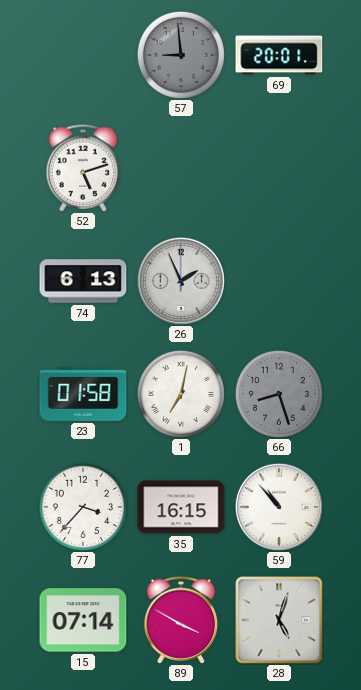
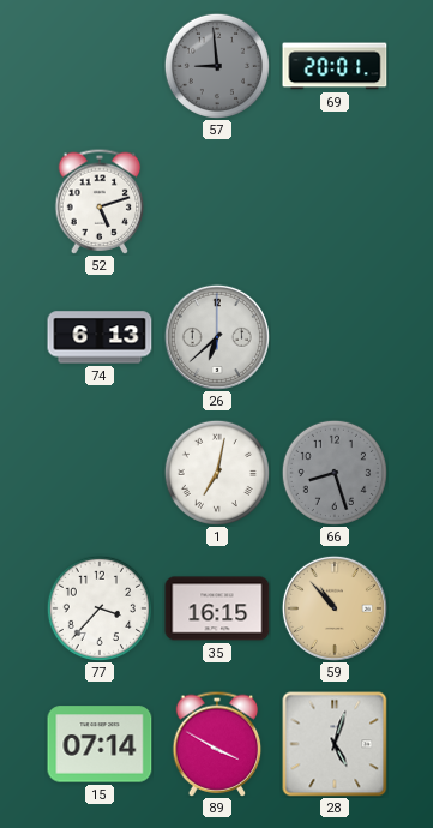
26: 1:56 -> 6:38 (217, 337)
23: 01:58 -> none (83, 394)
59 dial: white -> champagne (335, 608)
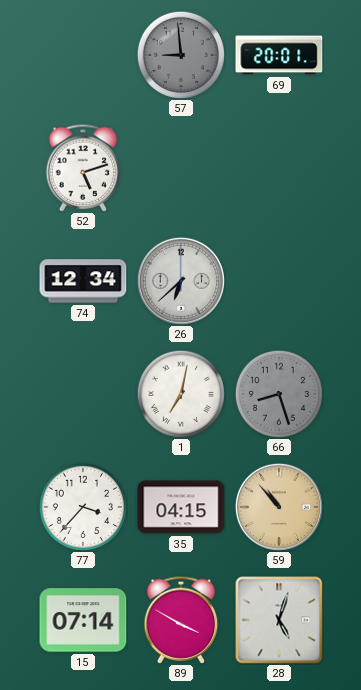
74: 6:13 -> 12:34 (83, 281)
35: 16:15 -> 04:15 (181, 507)
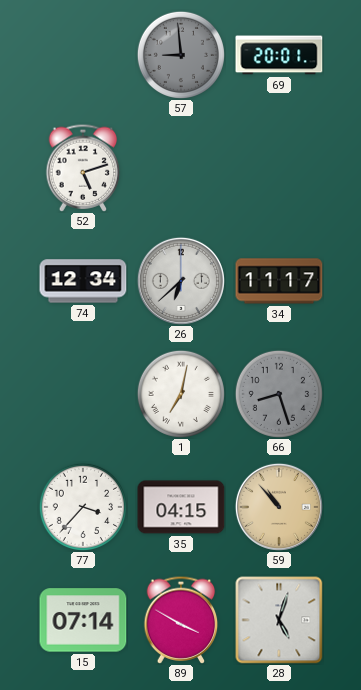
34: none -> 11:17 (279, 281)
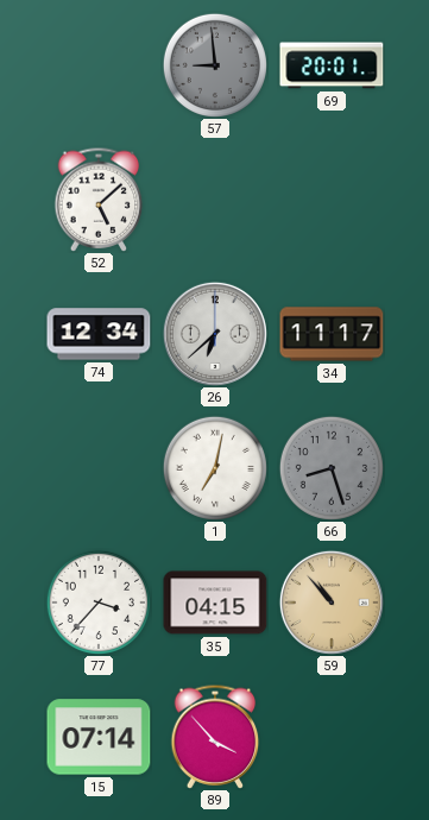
52: 5:12 -> 5:08 (99, 200)
89: 3:50 -> 3:53 (215, 737)
28: 5:03 -> none (279, 620)
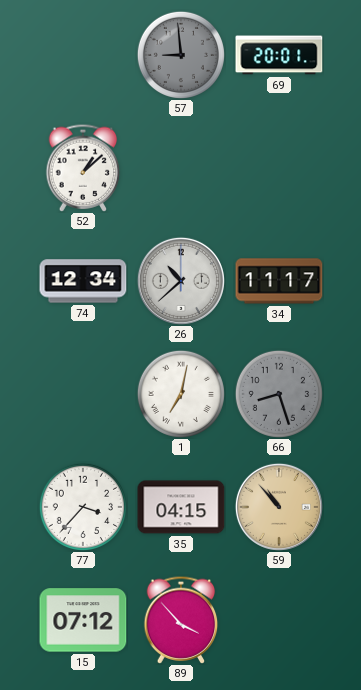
52: 5:08 -> 1:08 (83, 168)
26: 6:38 -> 10:38 (181, 281)
15: 07:14 -> 07:12 (83, 620)
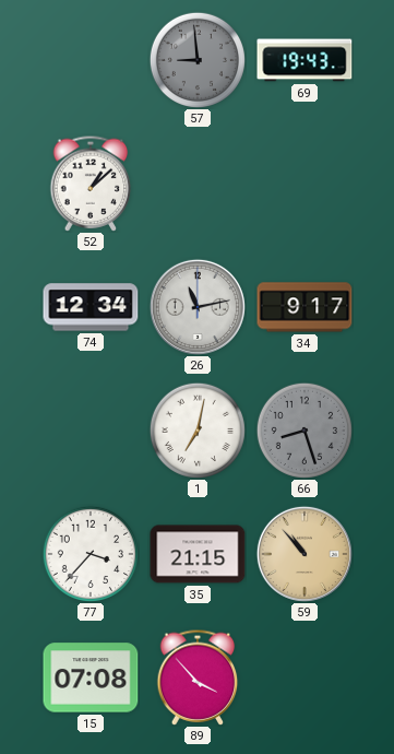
69: 20:01 -> 19:43 (305, 60)
26: 10:38 -> 11:13 (198, 307)
34: 11:17 -> 9:17 (305, 307)
35: 04:15 -> 21:15 (198, 554)
15: 07:12 -> 07:08 (91, 678)
